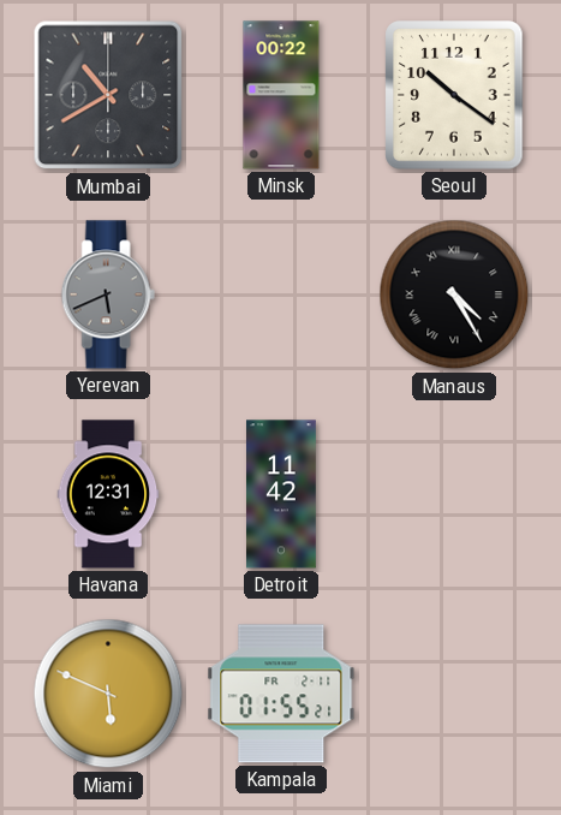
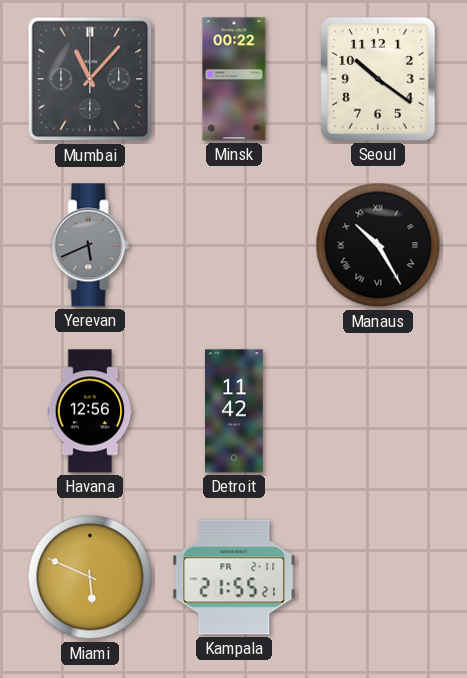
Mumbai: 10:40 -> 11:07 (90, 79)
Manaus: 4:25 -> 10:25 (378, 245)
Havana: 12:31 -> 12:56 (90, 411)
Kampala: 01:55 -> 21:55 (234, 577)
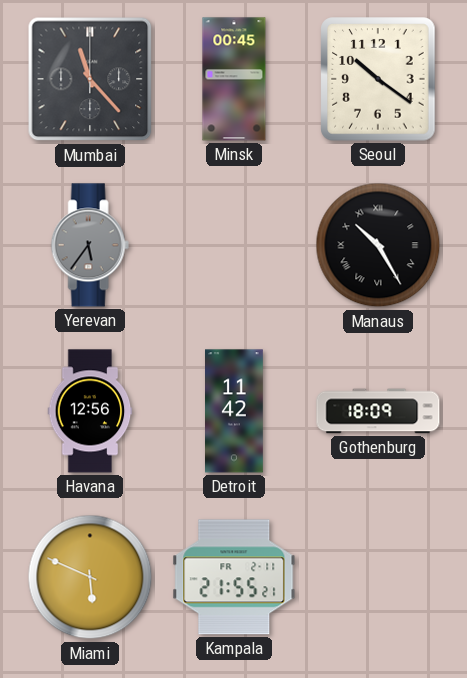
Mumbai: 11:07 -> 11:23 (90, 79)
Minsk: 00:22 -> 00:45 (234, 79)
Yerevan: 5:41 -> 5:36 (90, 245)
Gothenburg: none -> 18:09 (378, 411)
